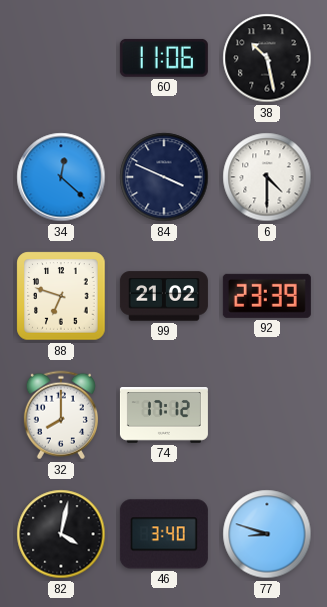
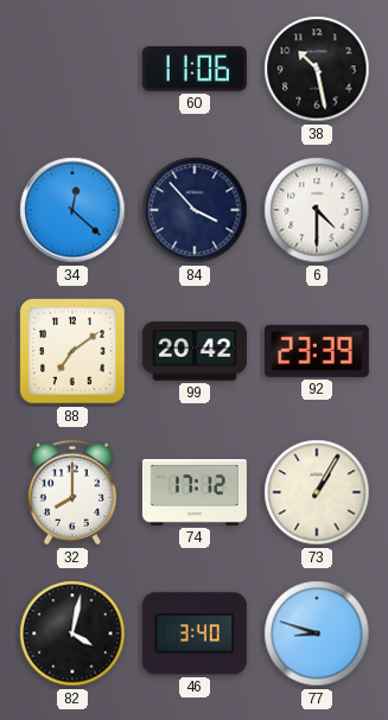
84: 3:49 -> 3:53 (195, 210)
88: 6:48 -> 7:09 (72, 351)
99: 21:02 -> 20:42 (195, 351)
73: none -> 1:05 (317, 492)
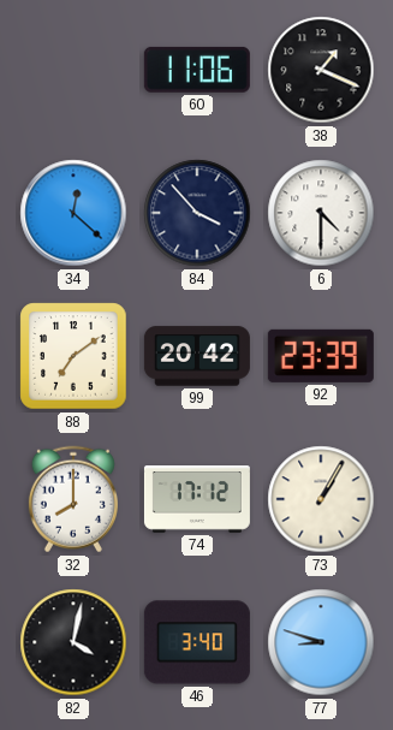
38: 10:28 -> 1:19 (321, 70)
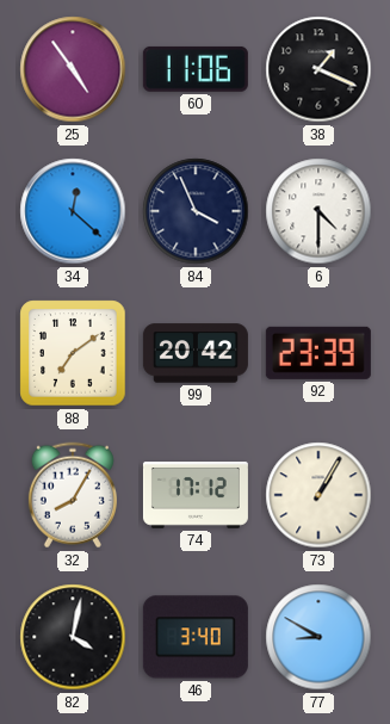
25: none -> 4:54 (73, 69)
84: 3:53 -> 3:56 (196, 211)
32: 8:00 -> 8:05 (73, 495)
77: 8:48 -> 8:50 (318, 637)
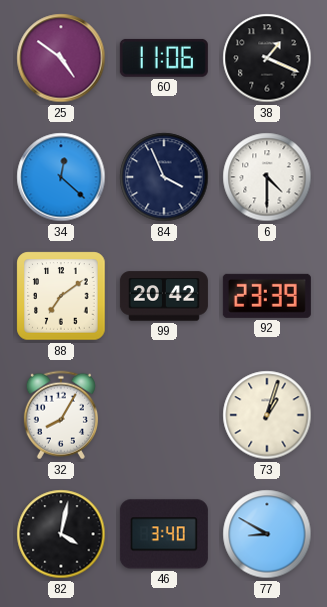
25: 4:54 -> 4:51 (61, 58)
74: 17:12 -> none (196, 496)
73: 1:05 -> 1:03 (267, 415)
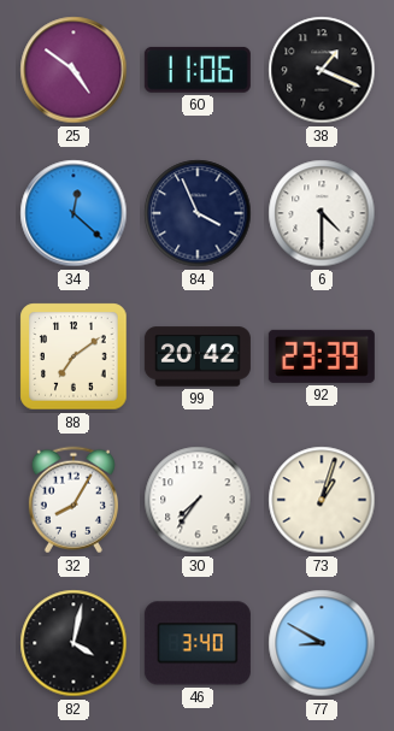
30: none -> 7:36 (198, 500)
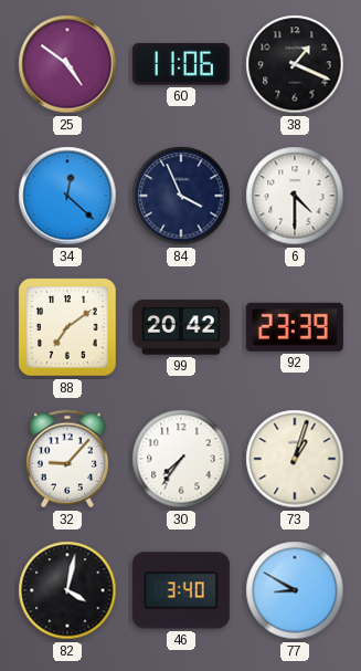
32: 8:05 -> 9:07 (67, 459)
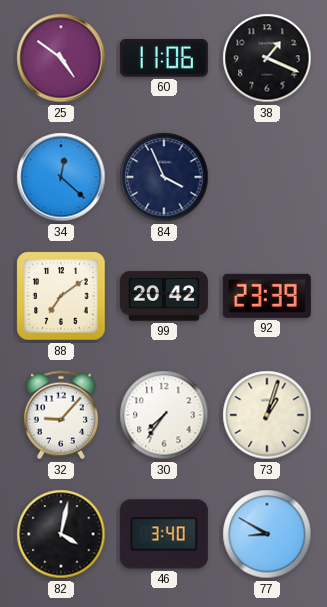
6: 4:30 -> none (295, 196)
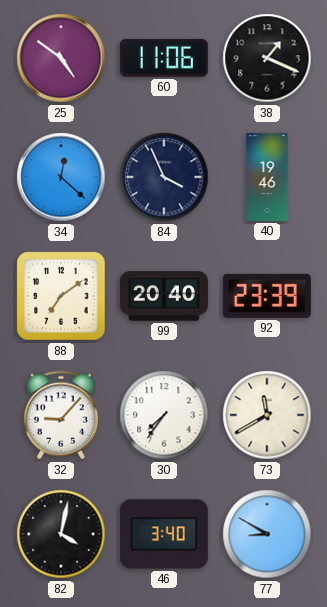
40: none -> 19:46 (267, 177)
99: 20:42 -> 20:40 (164, 296)
73: 1:03 -> 11:40 (267, 415)
